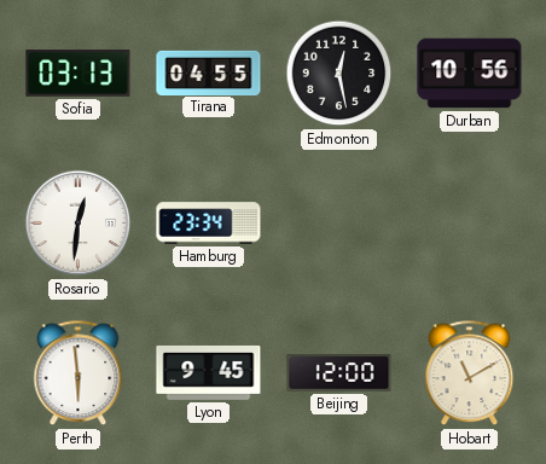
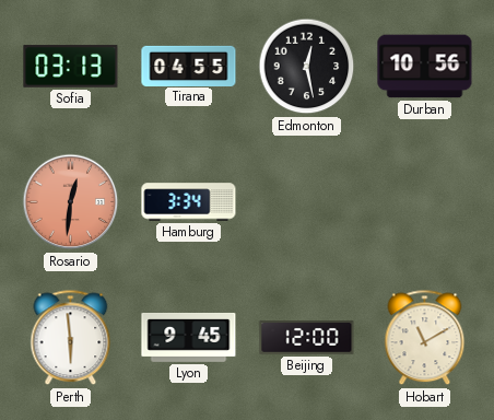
Rosario dial: white -> salmon (71, 202)
Hamburg: 23:34 -> 3:34 (189, 202)
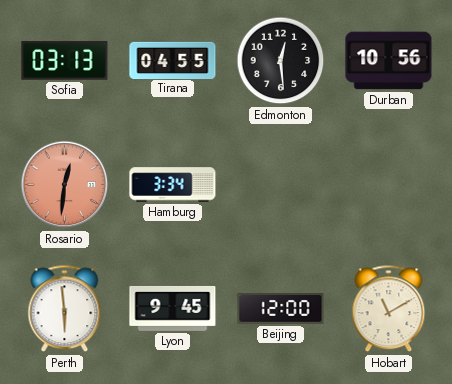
Edmonton: 12:28 -> 12:29 (281, 61)
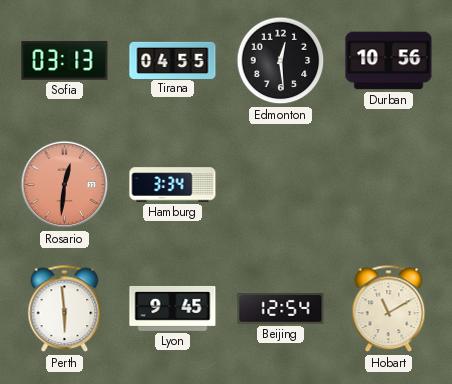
Beijing: 12:00 -> 12:54 (281, 309)
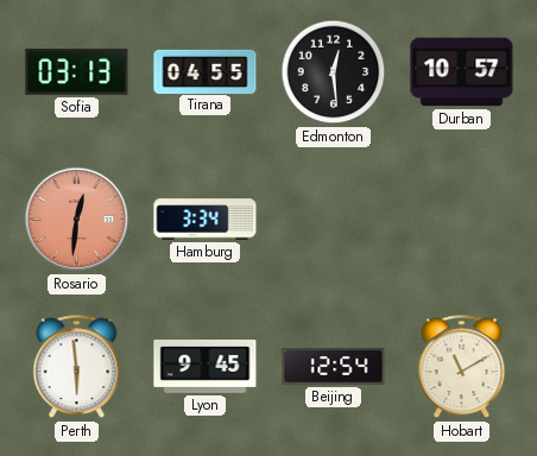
Durban: 10:56 -> 10:57 (462, 72)
